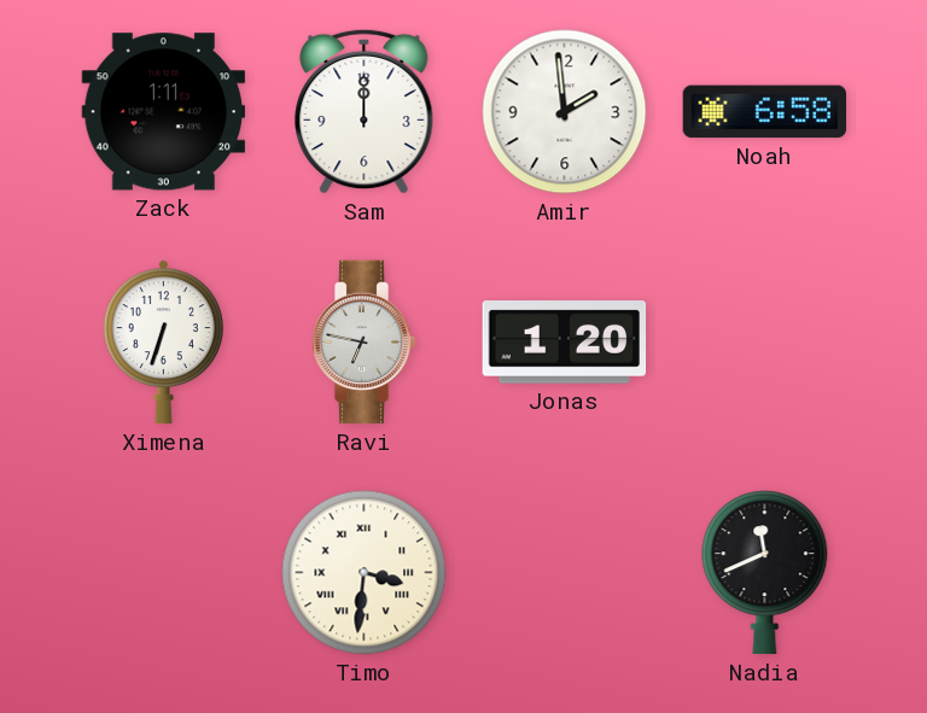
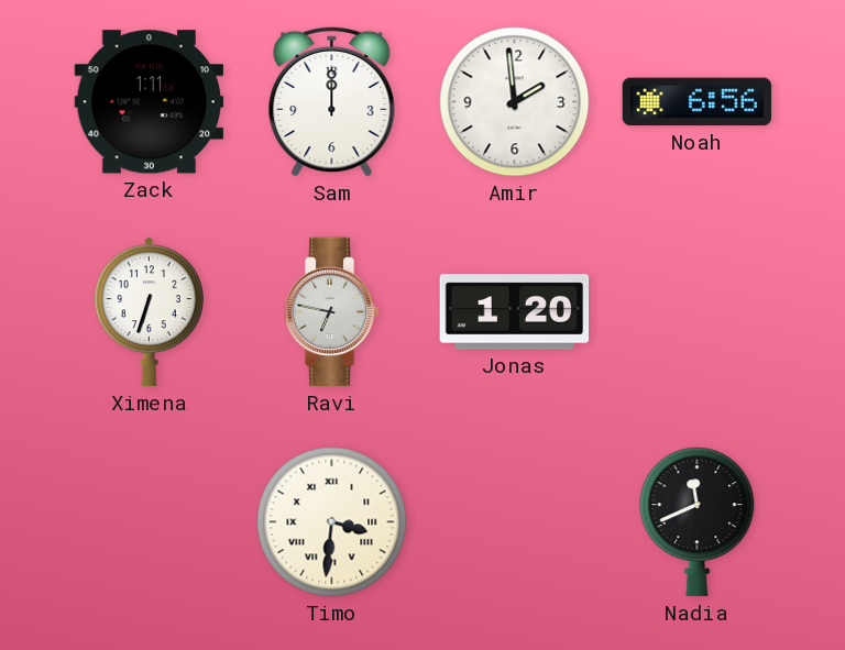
Noah: 6:58 -> 6:56 (698, 102)
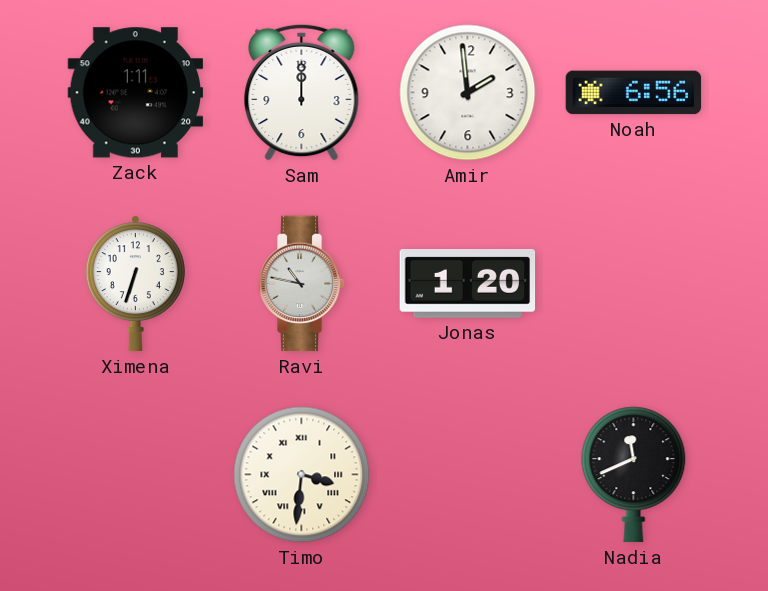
Ravi: 6:47 -> 10:47 (301, 284)
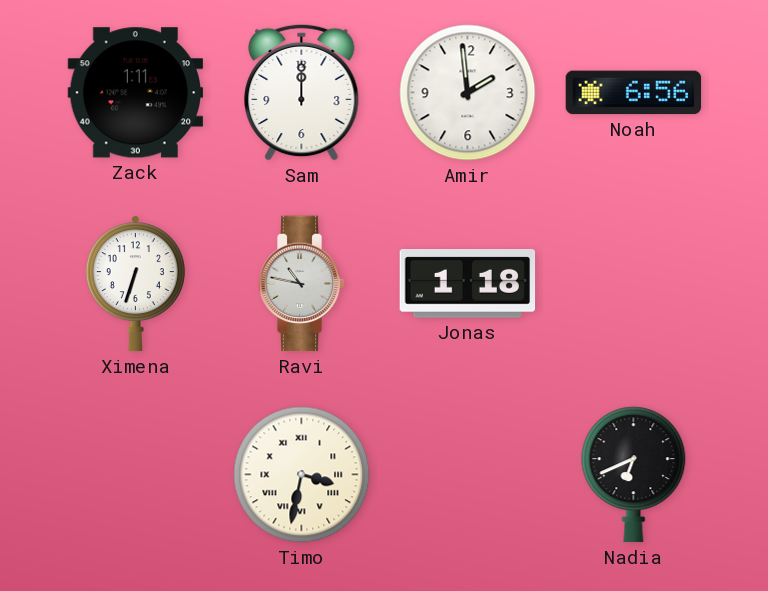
Jonas: 1:20 -> 1:18 (468, 284)
Timo: 3:31 -> 3:32 (302, 475)
Nadia: 11:41 -> 6:41 (634, 475)
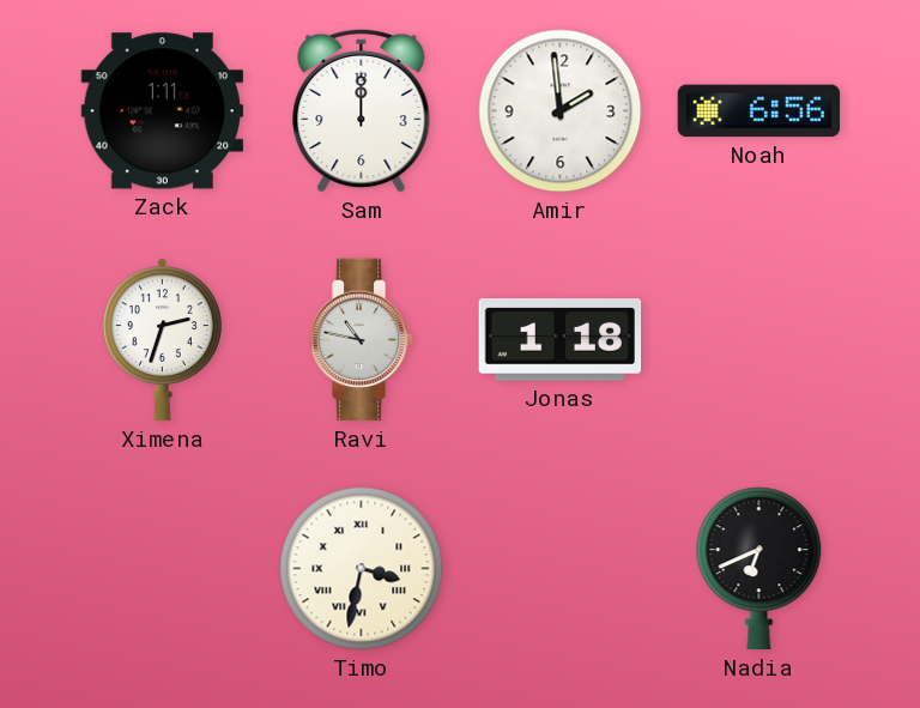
Ximena: 6:33 -> 2:33 (162, 340)
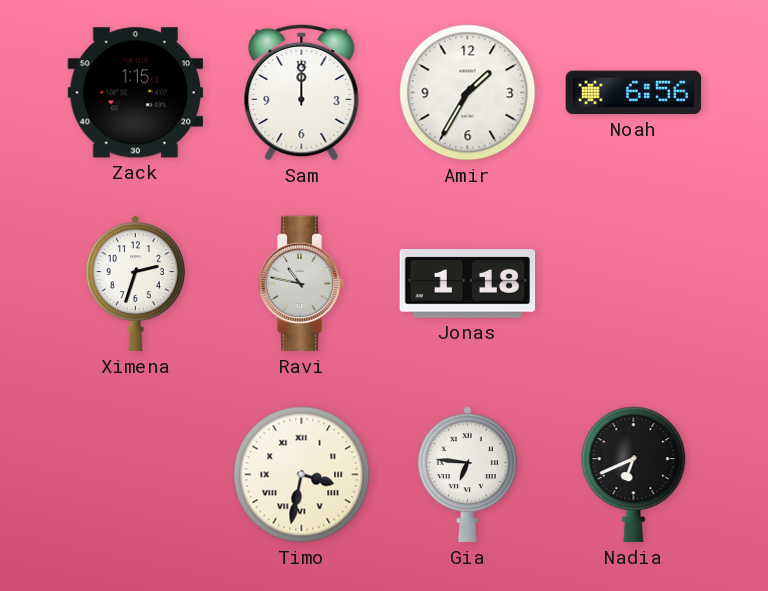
Zack: 1:11 -> 1:15 (136, 93)
Amir: 1:59 -> 1:35 (468, 93)
Gia: none -> 6:46 (467, 475)
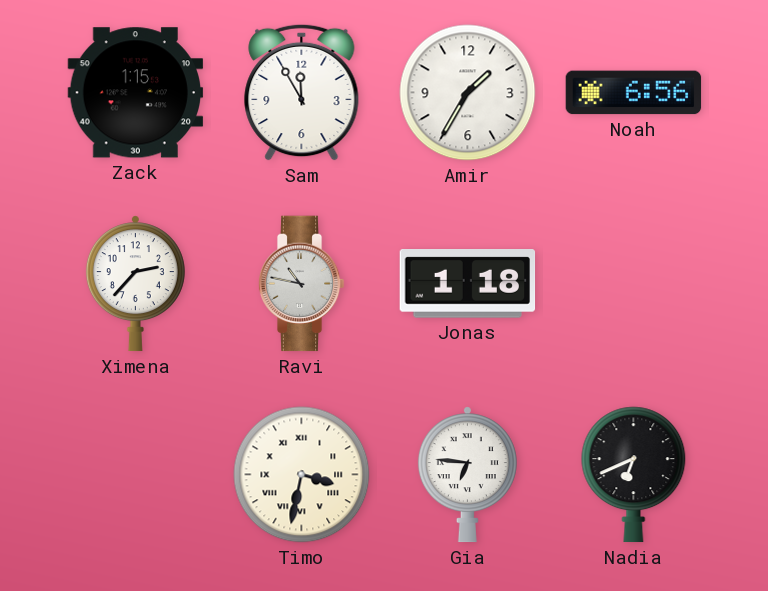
Sam: 12:00 -> 11:55 (302, 92)
Ximena: 2:33 -> 2:37 (135, 284)
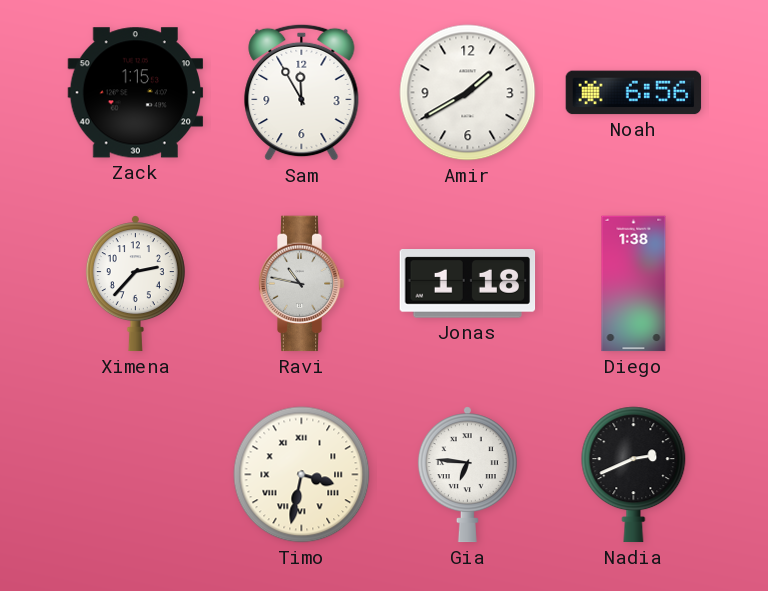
Amir: 1:35 -> 1:40 (468, 93)
Diego: none -> 1:38 (634, 284)
Nadia: 6:41 -> 2:41 (634, 475)
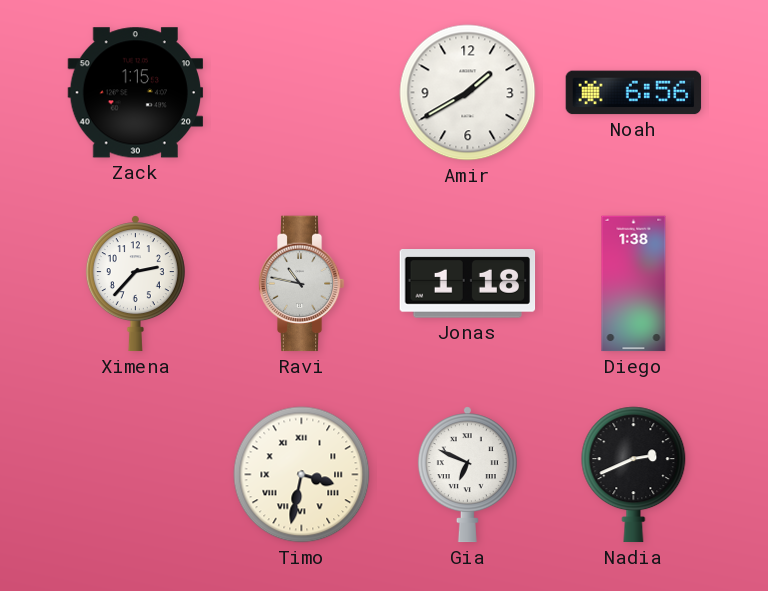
Sam: 11:55 -> none (302, 92)
Gia: 6:46 -> 6:49 (467, 475)
